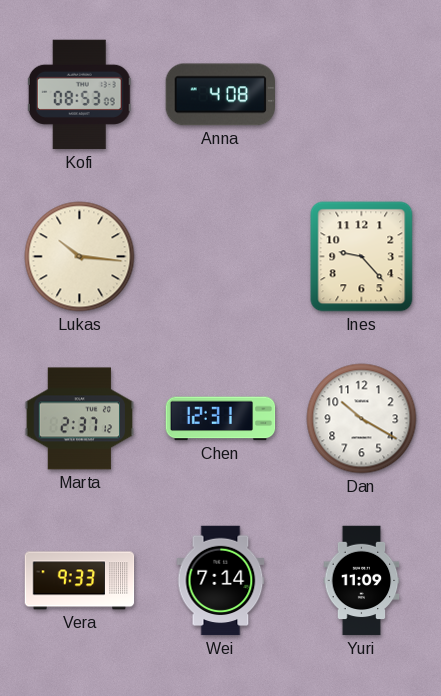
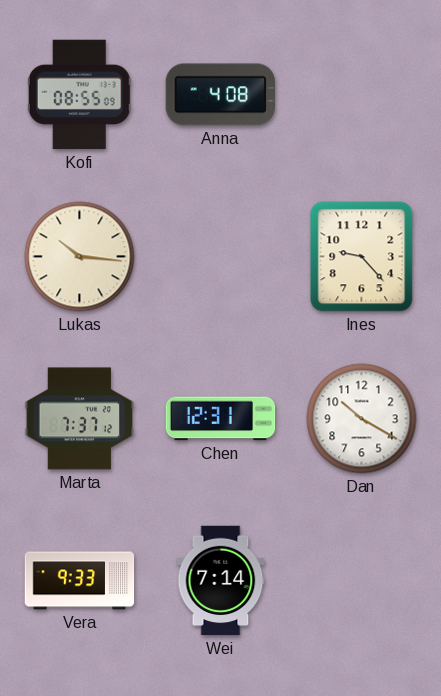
Kofi: 08:53 -> 08:55 (79, 95)
Marta: 2:37 -> 7:37 (80, 419)
Yuri: 11:09 -> none (362, 581)
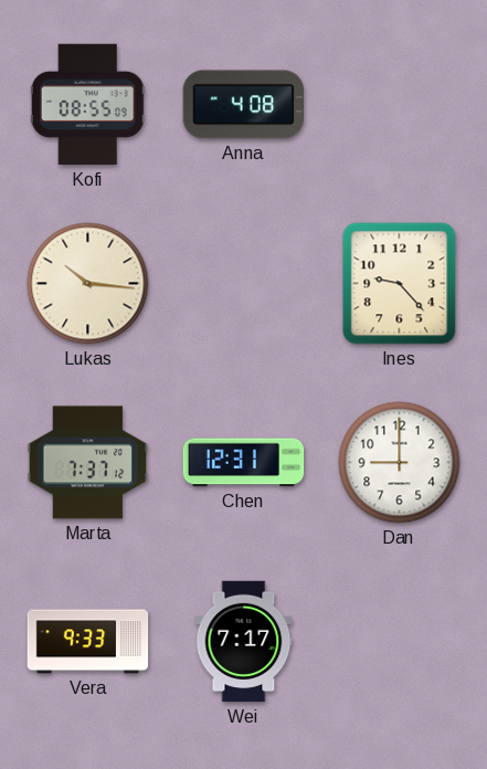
Dan: 10:20 -> 9:00 (400, 463)
Wei: 7:14 -> 7:17 (244, 642)
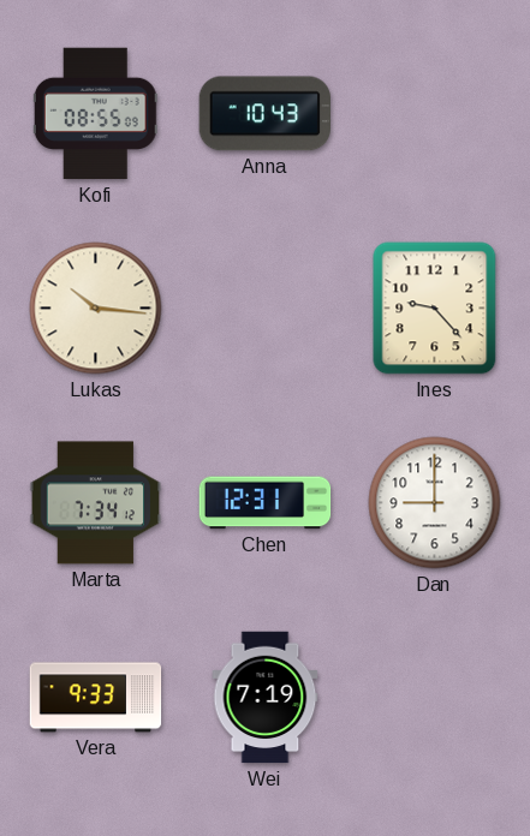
Anna: 4:08 -> 10:43 (264, 114)
Marta: 7:37 -> 7:34 (96, 503)
Wei: 7:17 -> 7:19 (266, 698)
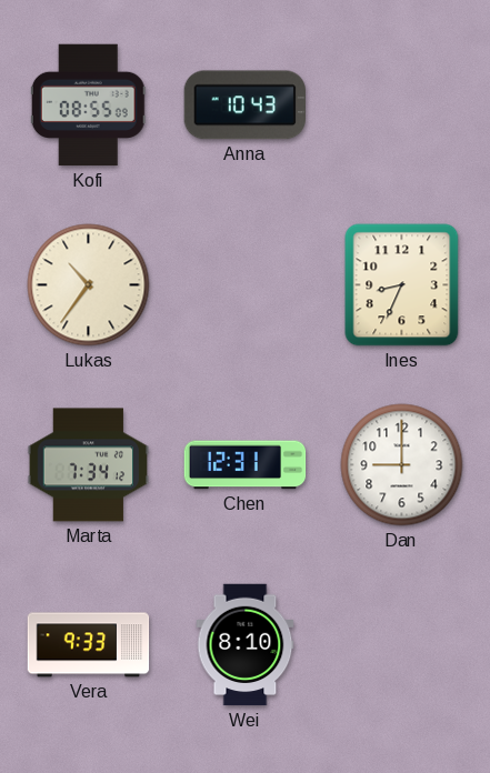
Lukas: 10:16 -> 10:36 (89, 285)
Ines: 9:23 -> 8:34 (402, 285)
Wei: 7:19 -> 8:10 (246, 645)
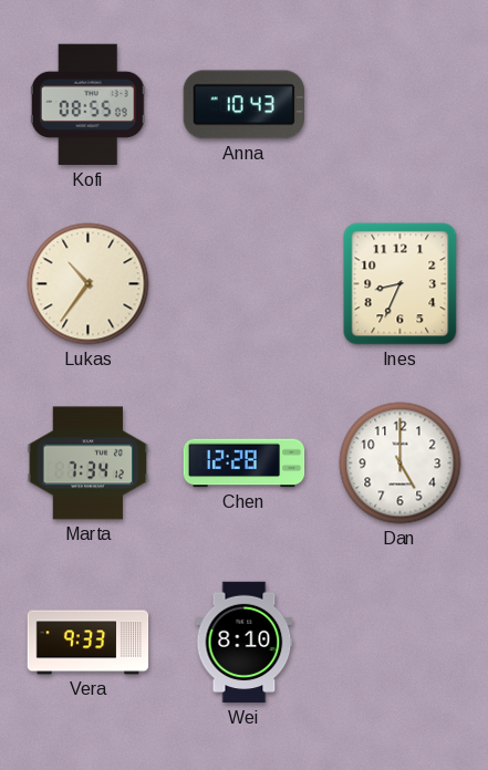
Chen: 12:31 -> 12:28 (245, 464)
Dan: 9:00 -> 5:00 (401, 464)
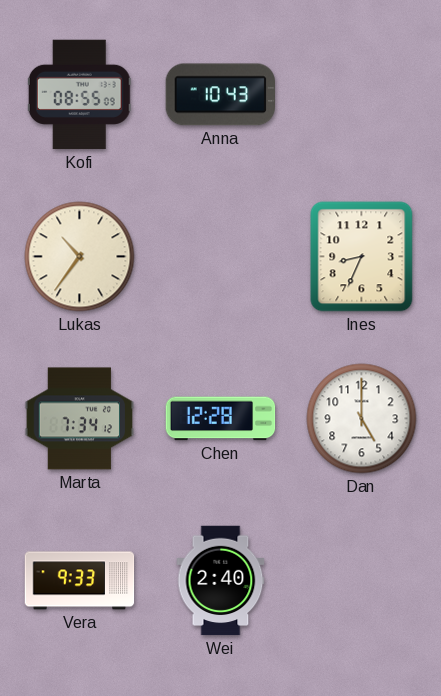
Wei: 8:10 -> 2:40 (221, 581)
